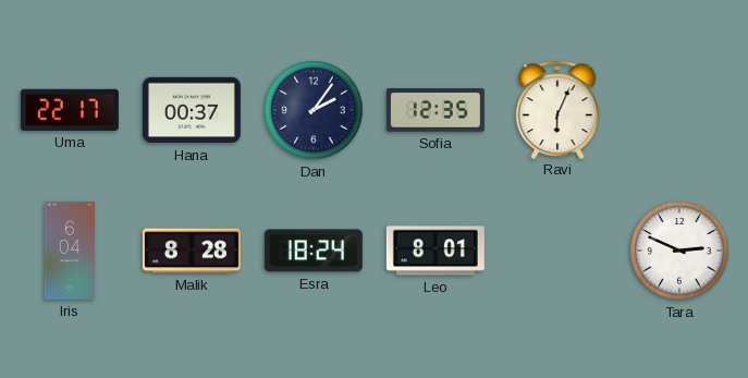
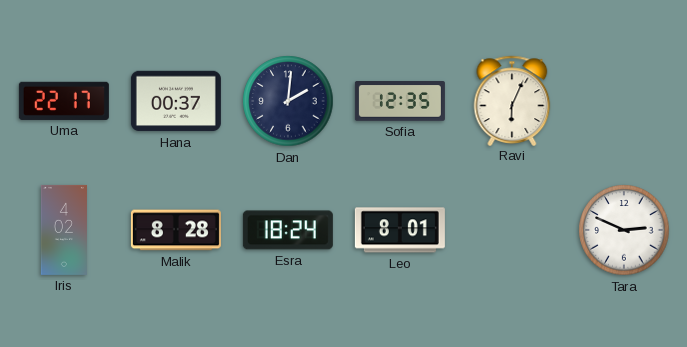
Dan: 2:06 -> 2:01 (288, 101)
Iris: 6:04 -> 4:02 (64, 230)
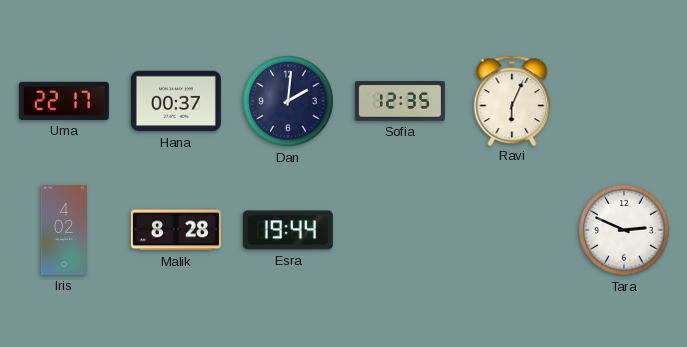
Esra: 18:24 -> 19:44 (288, 230)
Leo: 8:01 -> none (400, 230)
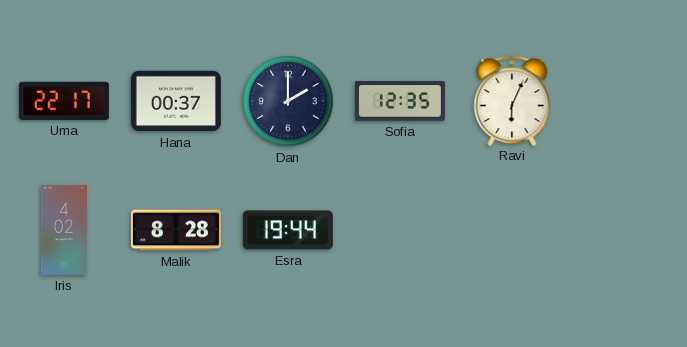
Dan: 2:01 -> 2:00 (288, 101)
Tara: 2:49 -> none (624, 230)
